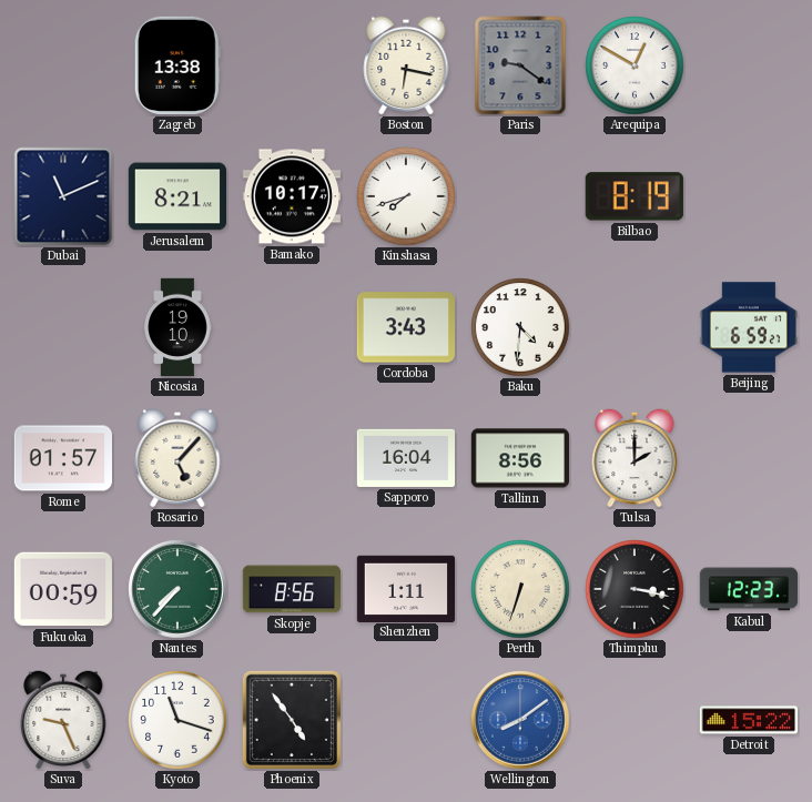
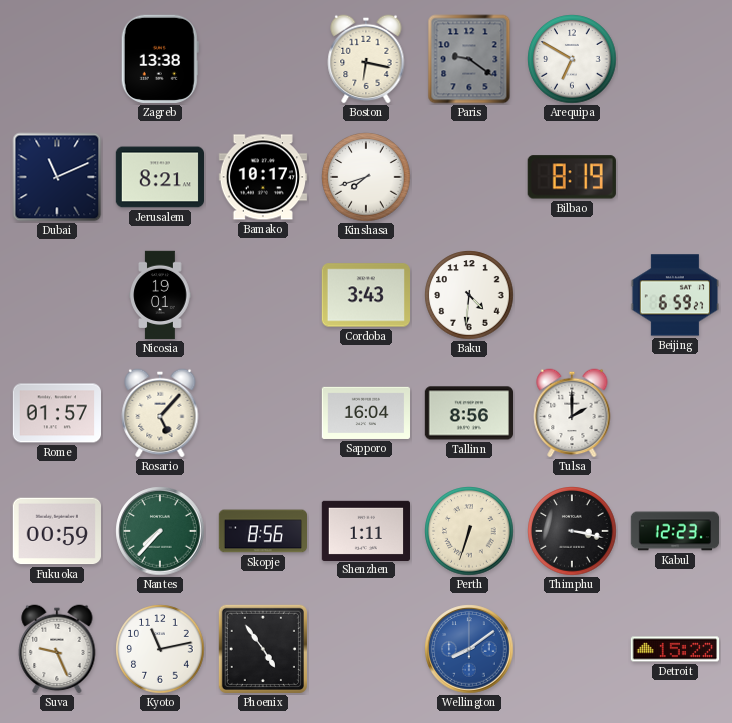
Arequipa: 12:50 -> 6:50 (572, 59)
Nicosia: 19:10 -> 19:01 (160, 295)
Kyoto: 11:18 -> 11:13 (160, 649)
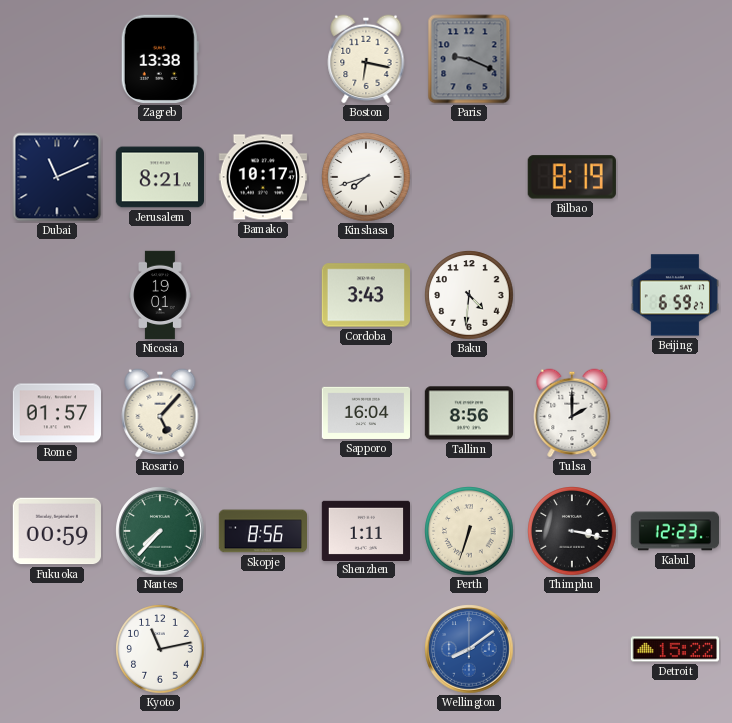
Paris: 9:21 -> 9:19 (469, 59)
Arequipa: 6:50 -> none (572, 59)
Suva: 9:26 -> none (57, 649)
Phoenix: 4:54 -> none (263, 649)
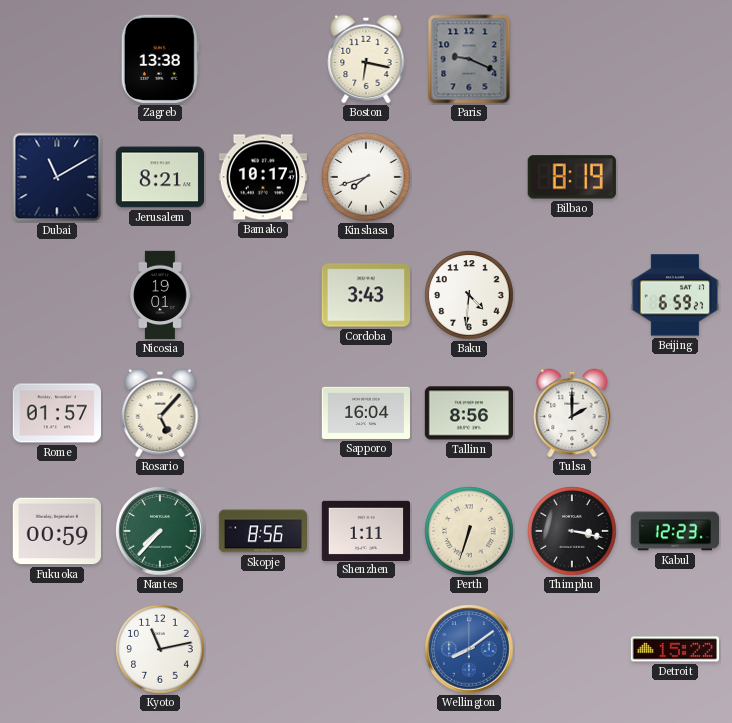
Dubai: 11:11 -> 11:10 (57, 177)
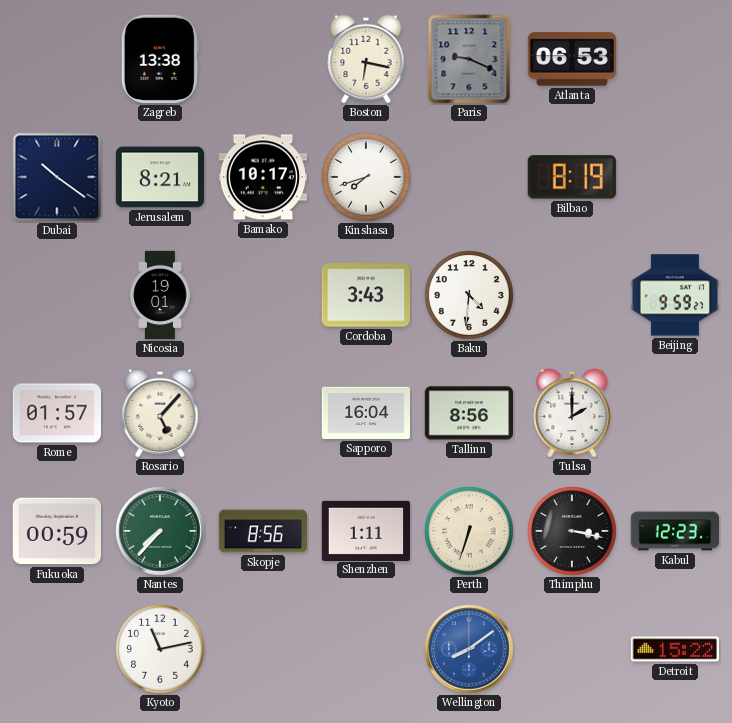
Atlanta: none -> 06:53 (571, 59)
Dubai: 11:10 -> 10:21 (57, 177)
Beijing: 6:59 -> 9:59 (674, 295)
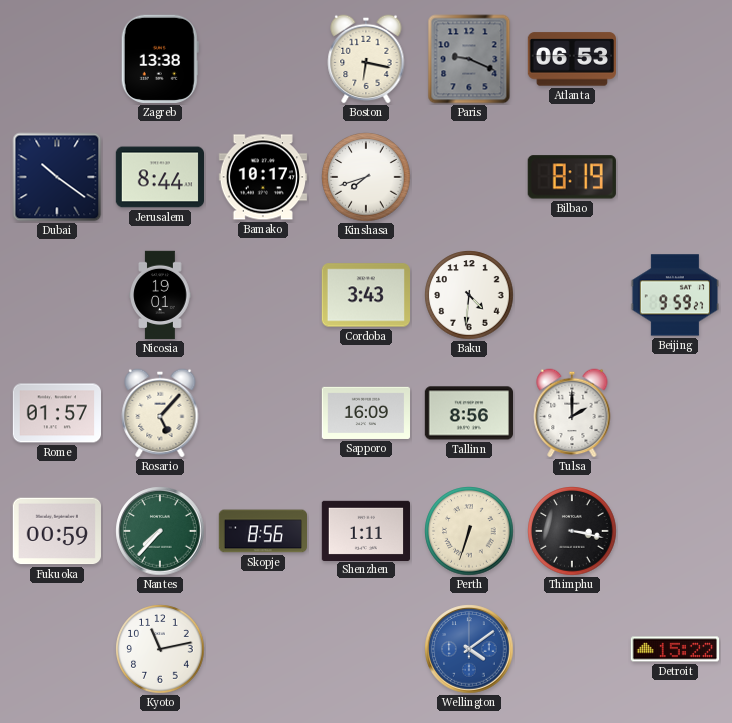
Jerusalem: 8:21 -> 8:44 (159, 177)
Sapporo: 16:04 -> 16:09 (365, 413)
Kabul: 12:23 -> none (675, 531)
Wellington: 8:09 -> 4:09 (469, 649)
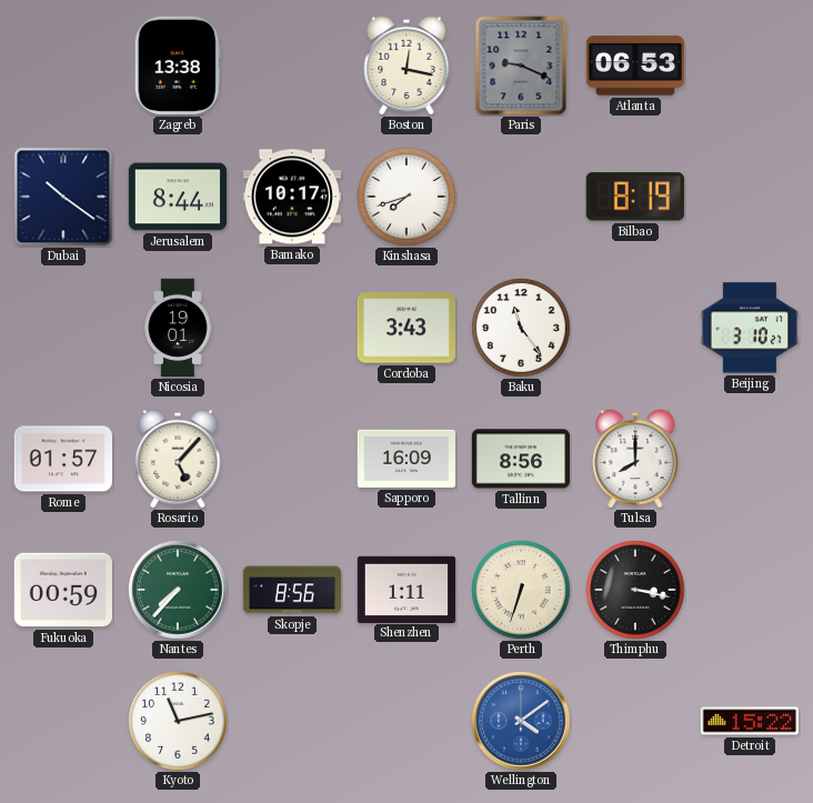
Boston: 6:17 -> 12:17 (406, 66)
Baku: 4:31 -> 11:24 (521, 328)
Beijing: 9:59 -> 3:10 (749, 328)
Tulsa: 2:00 -> 8:00 (635, 459)
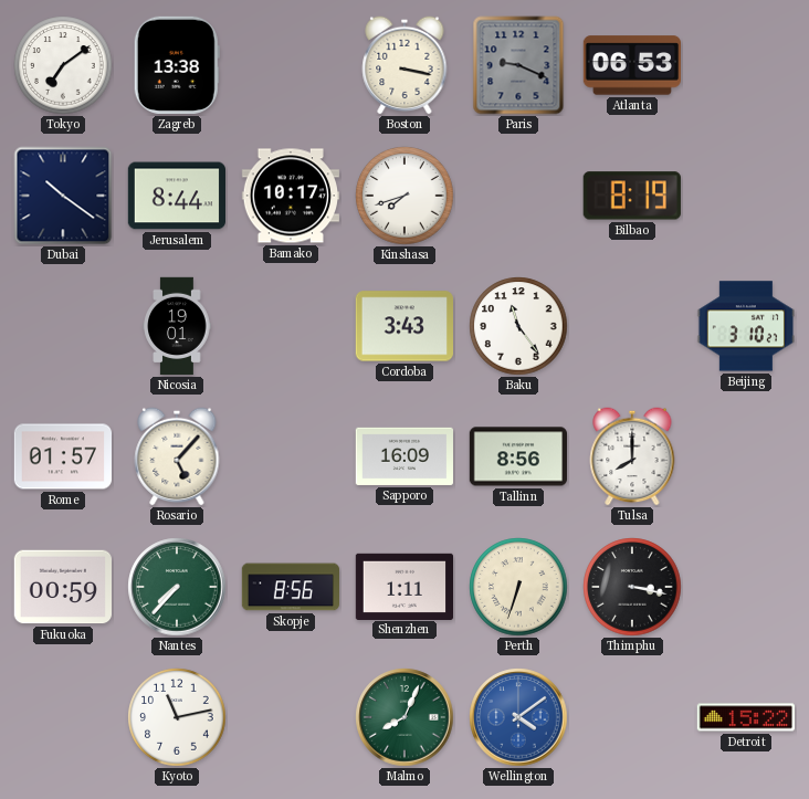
Tokyo: none -> 7:09 (63, 65)
Boston: 12:17 -> 3:17 (404, 65)
Malmo: none -> 8:04 (404, 717)
